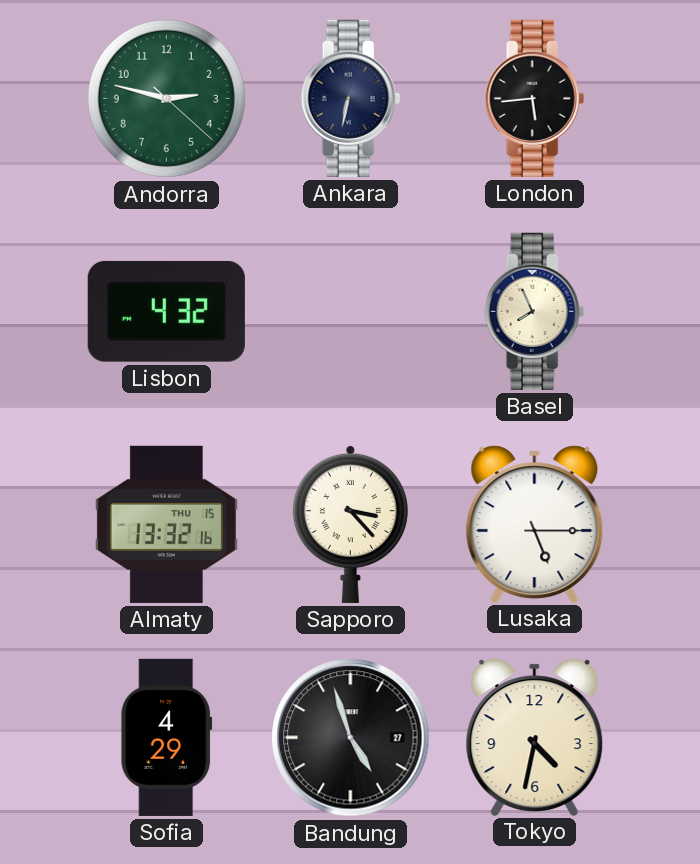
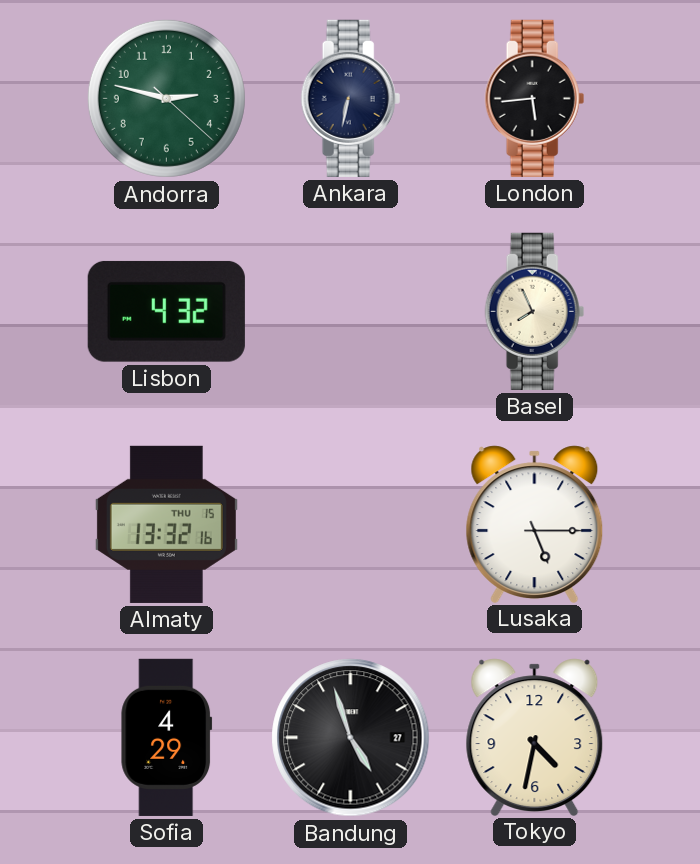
Sapporo: 3:23 -> none (350, 524)
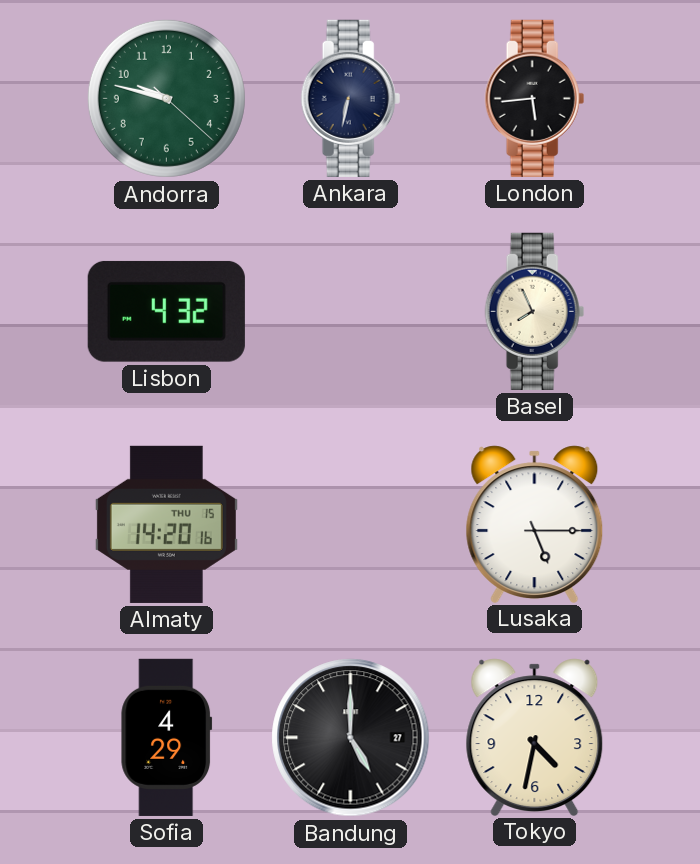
Andorra: 2:47 -> 9:47 (166, 98)
Almaty: 13:32 -> 14:20 (166, 524)
Bandung: 4:57 -> 5:00 (351, 738)
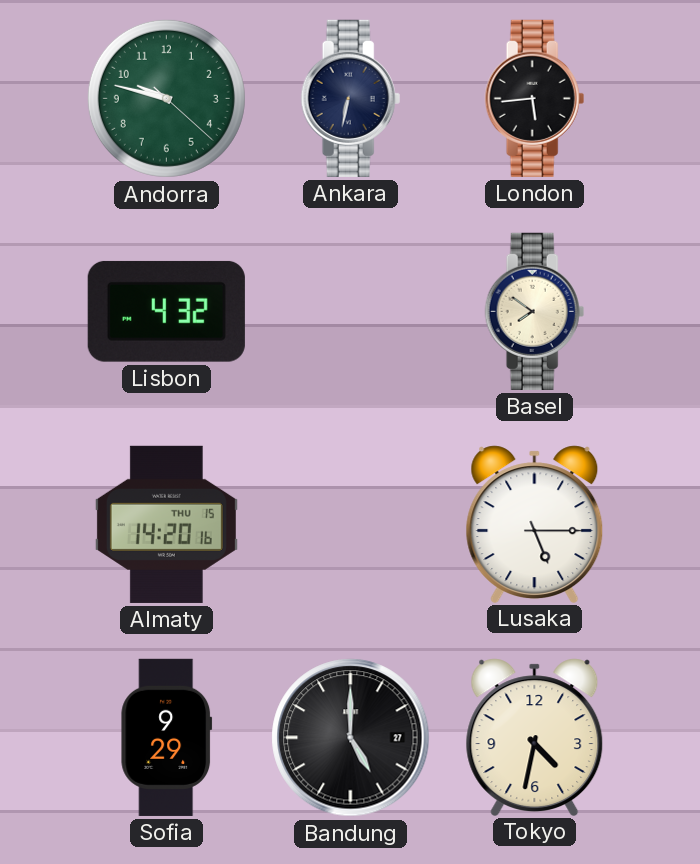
Basel: 7:56 -> 7:51 (535, 311)
Sofia: 4:29 -> 9:29 (167, 737)
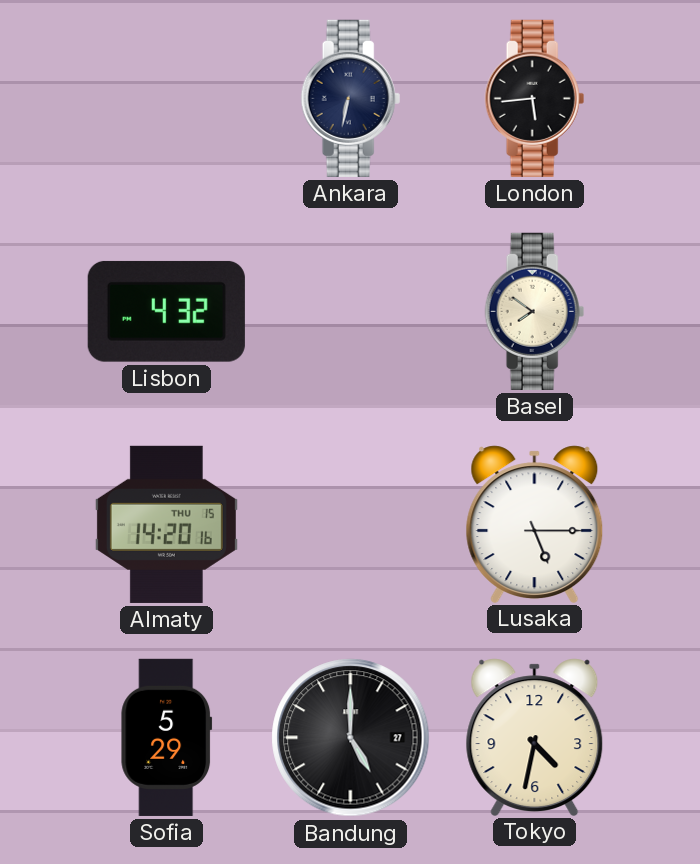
Andorra: 9:47 -> none (166, 98)
Sofia: 9:29 -> 5:29 (167, 737)
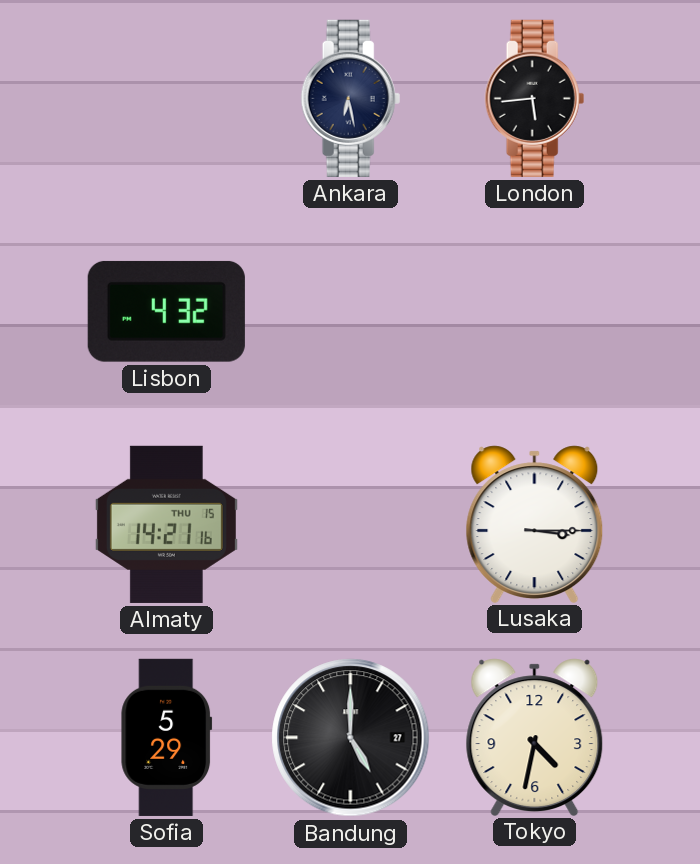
Ankara: 6:32 -> 6:28 (351, 98)
Basel: 7:51 -> none (535, 311)
Almaty: 14:20 -> 14:21 (166, 524)
Lusaka: 5:15 -> 3:15 (535, 524)
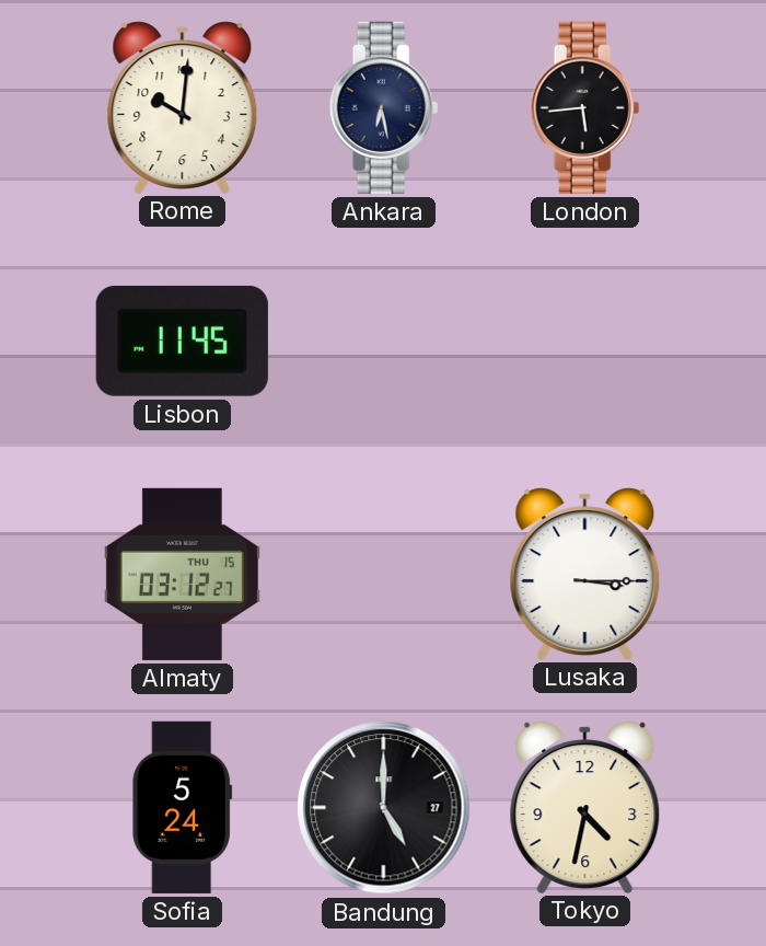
Rome: none -> 10:01 (183, 107)
Lisbon: 4:32 -> 11:45 (182, 341)
Almaty: 14:21 -> 03:12 (182, 574)
Sofia: 5:29 -> 5:24 (183, 807)
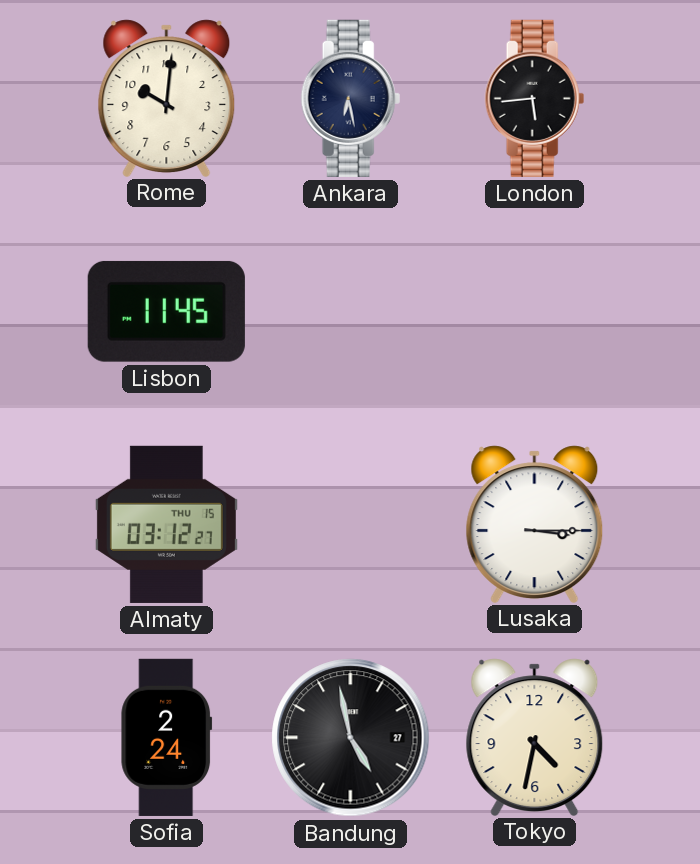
Sofia: 5:24 -> 2:24 (167, 737)
Bandung: 5:00 -> 4:58 (351, 738)
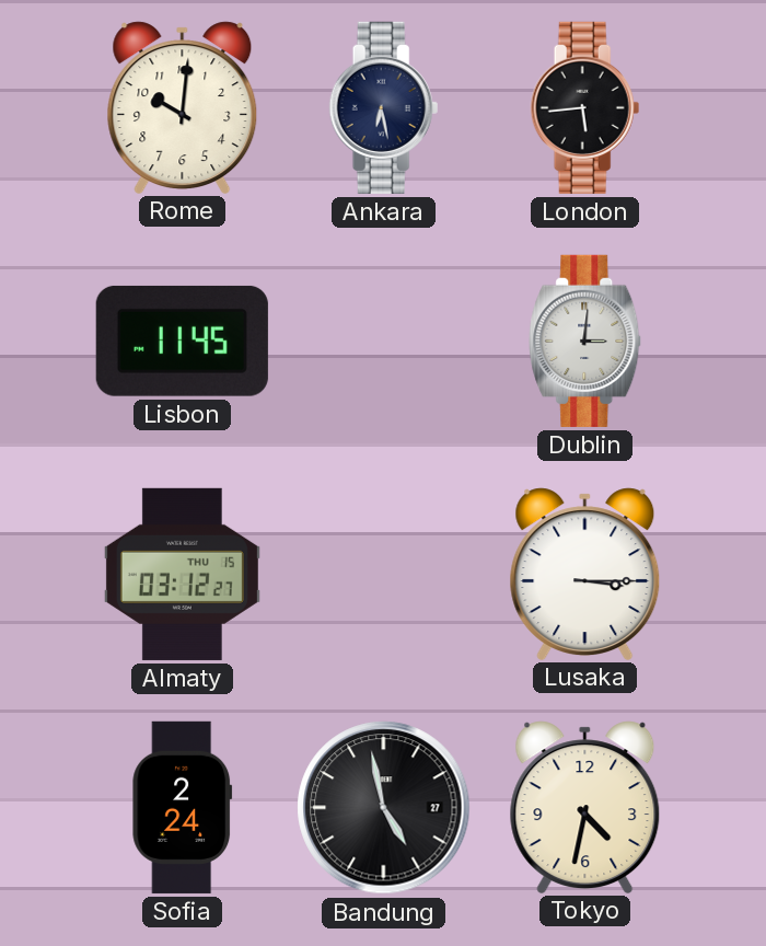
Dublin: none -> 3:01 (585, 341)
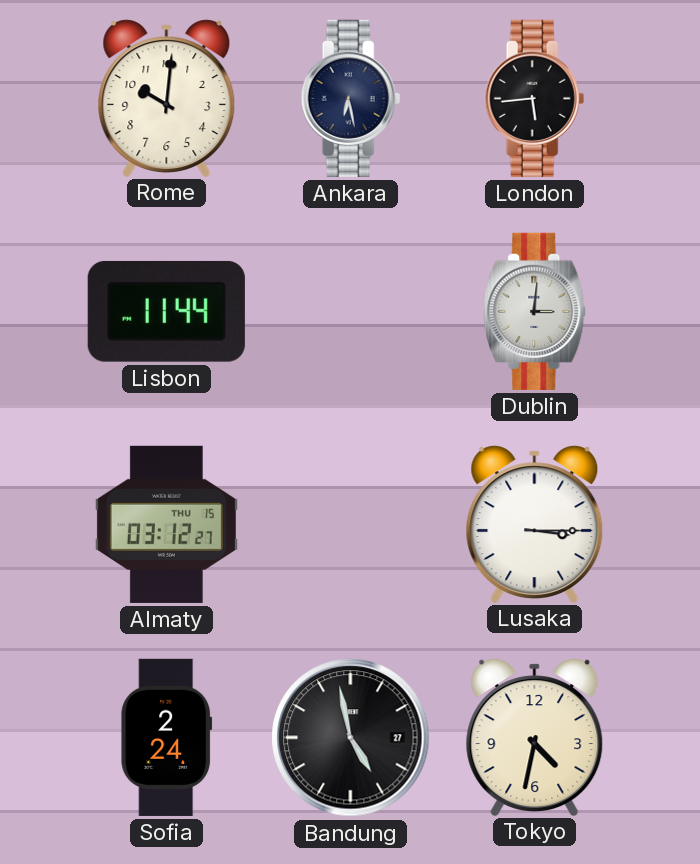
Lisbon: 11:45 -> 11:44 (166, 311)
